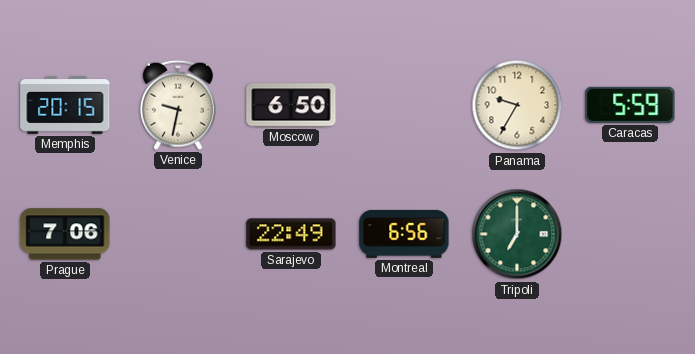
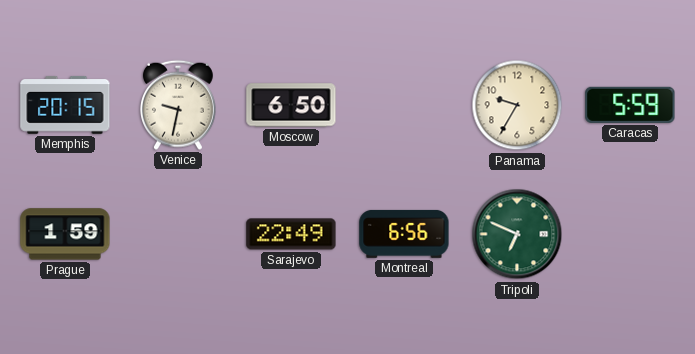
Prague: 7:06 -> 1:59 (65, 234)
Tripoli: 7:00 -> 6:49 (517, 234)
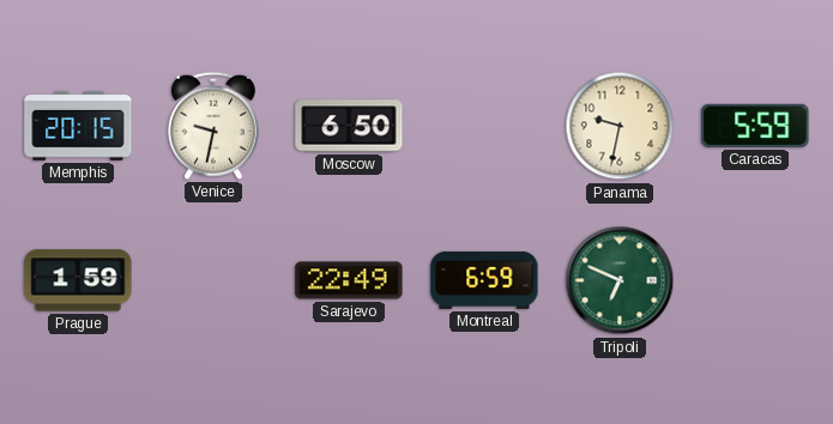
Panama: 9:35 -> 9:32 (620, 126)
Montreal: 6:56 -> 6:59 (484, 280)
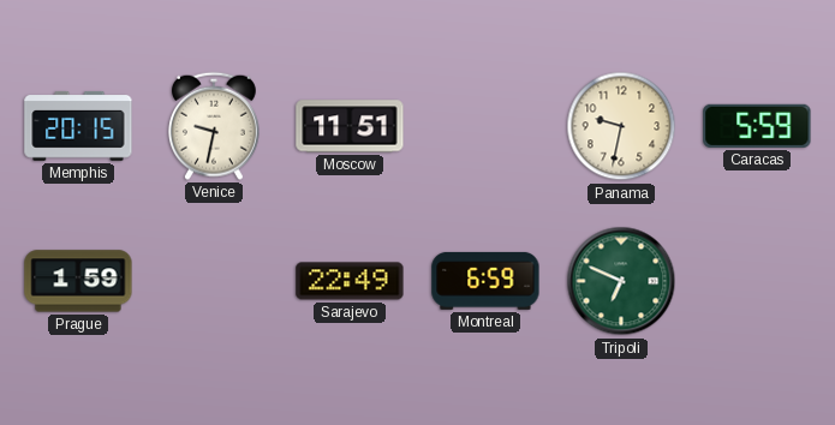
Moscow: 6:50 -> 11:51 (350, 126)
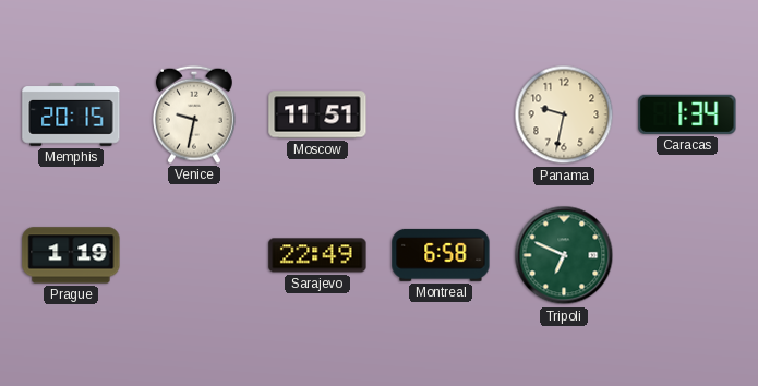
Caracas: 5:59 -> 1:34 (687, 114)
Prague: 1:59 -> 1:19 (71, 255)
Montreal: 6:59 -> 6:58 (441, 255)
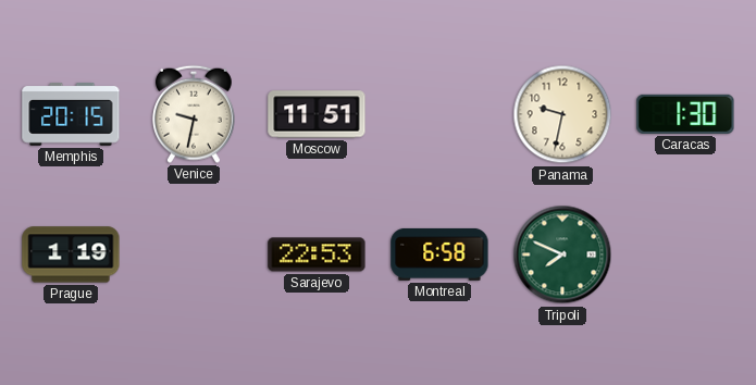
Caracas: 1:34 -> 1:30 (685, 114)
Sarajevo: 22:49 -> 22:53 (317, 254)
Tripoli: 6:49 -> 7:49 (562, 254)
